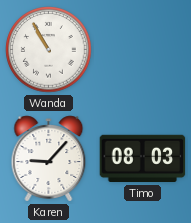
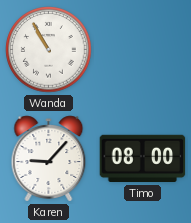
Timo: 08:03 -> 08:00 (143, 159)
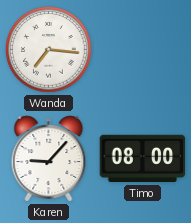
Wanda: 10:55 -> 7:16 (49, 50)
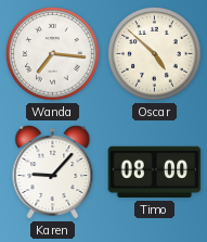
Oscar: none -> 4:52 (155, 54)
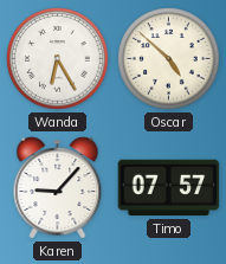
Wanda: 7:16 -> 6:25 (58, 59)
Timo: 08:00 -> 07:57 (169, 188)
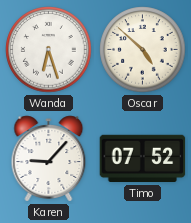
Wanda: 6:25 -> 6:27 (49, 50)
Timo: 07:57 -> 07:52 (143, 159)
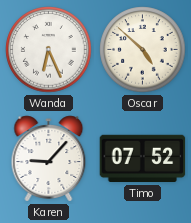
Wanda: 6:27 -> 6:26 (49, 50)
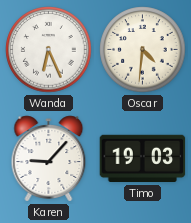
Oscar: 4:52 -> 4:31 (143, 50)
Timo: 07:52 -> 19:03 (143, 159)
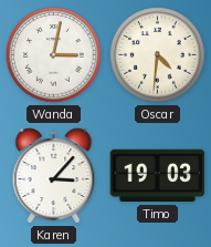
Wanda: 6:26 -> 3:02 (54, 55)
Karen: 9:07 -> 3:07 (54, 176)
